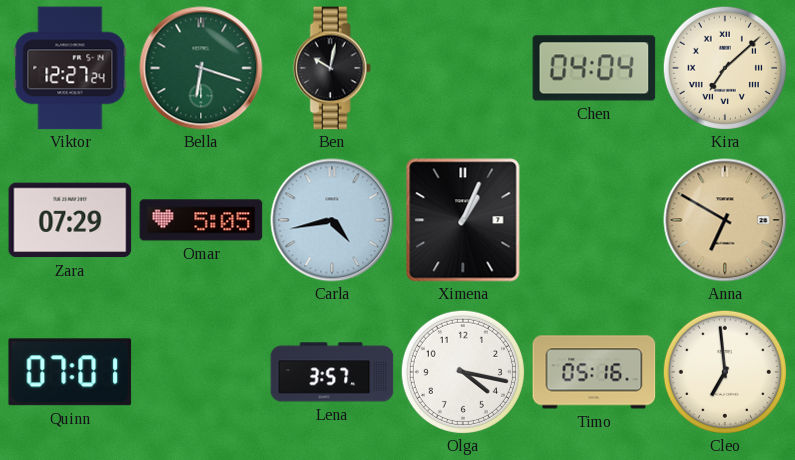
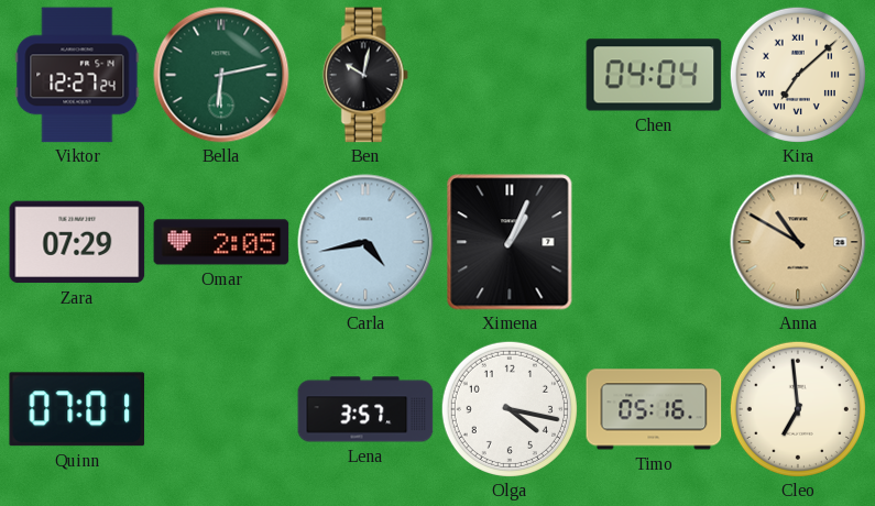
Bella: 6:18 -> 6:13 (221, 75)
Omar: 5:05 -> 2:05 (221, 242)
Anna: 6:50 -> 10:50 (798, 242)
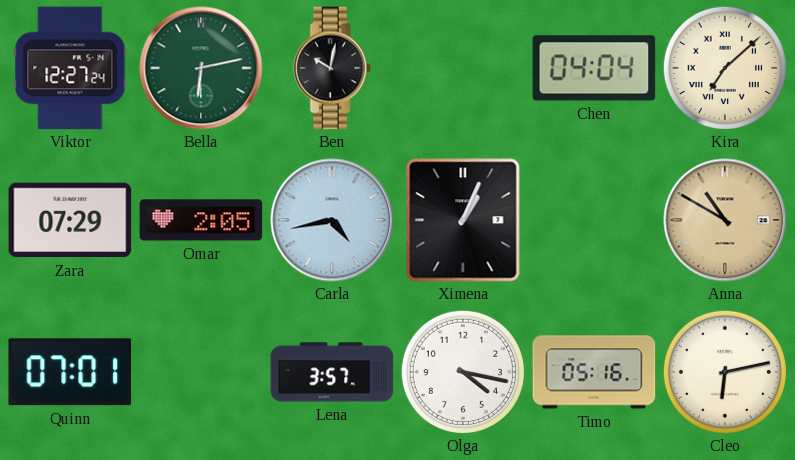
Cleo: 6:59 -> 6:13 (725, 372)
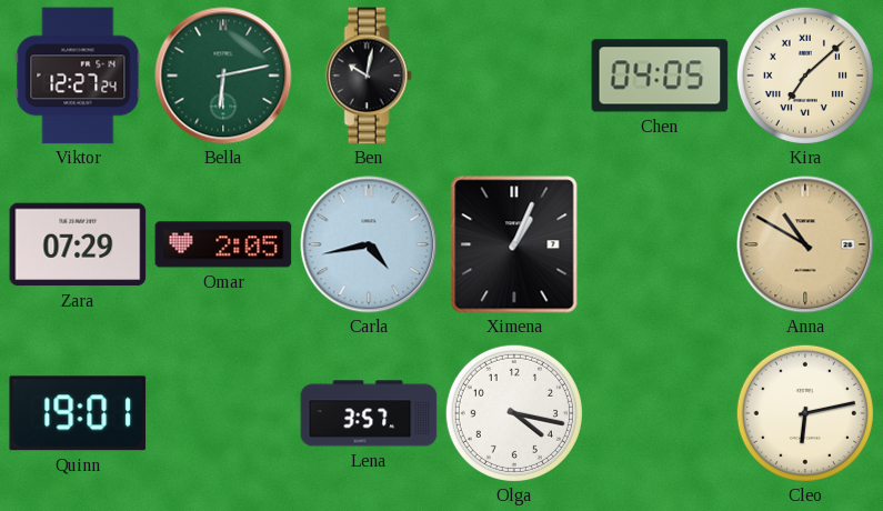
Chen: 04:04 -> 04:05 (660, 76)
Quinn: 07:01 -> 19:01 (78, 413)
Timo: 05:16 -> none (594, 372)
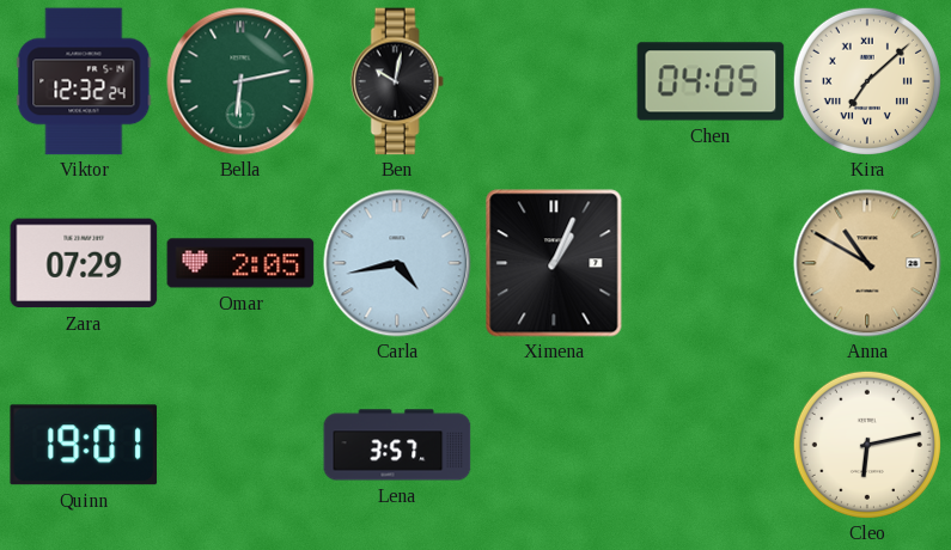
Viktor: 12:27 -> 12:32 (84, 81)
Olga: 4:17 -> none (514, 413)
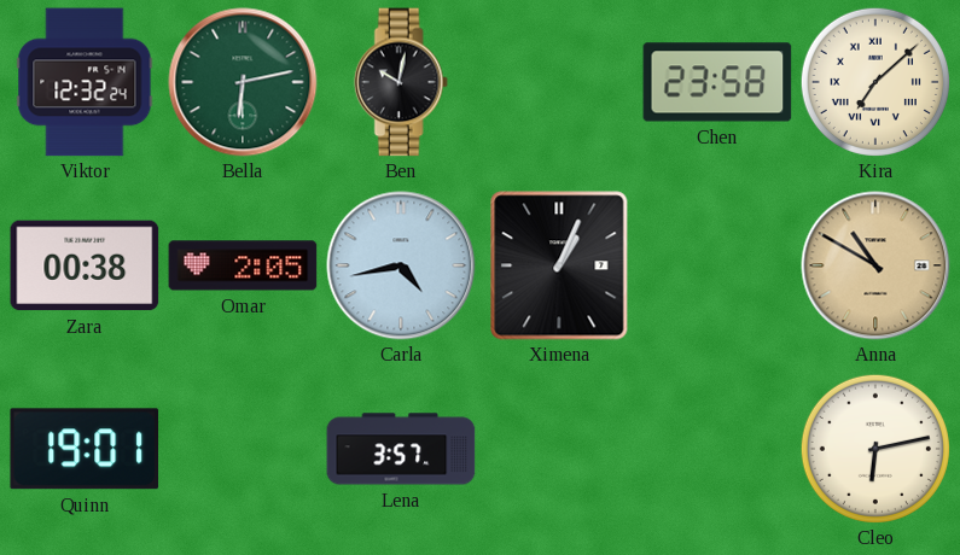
Chen: 04:05 -> 23:58 (717, 82)
Zara: 07:29 -> 00:38 (85, 265)
